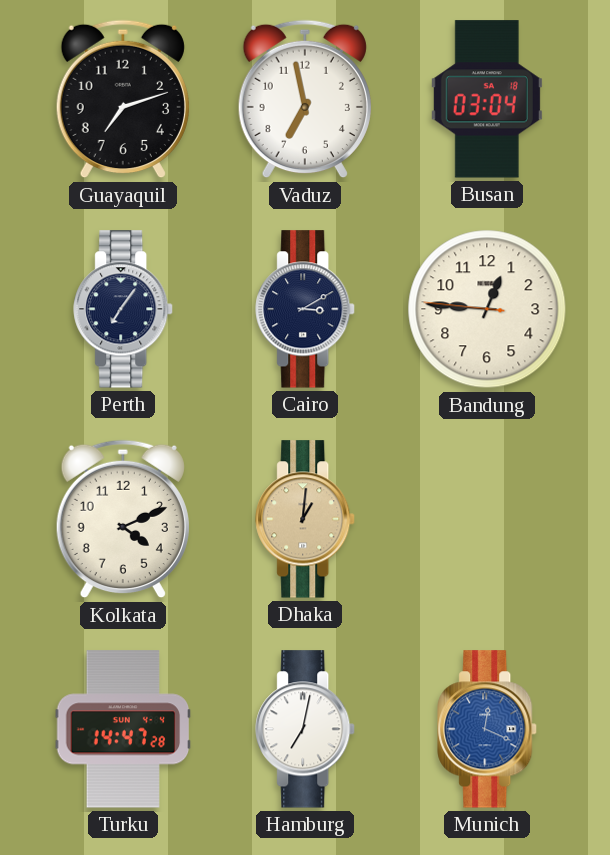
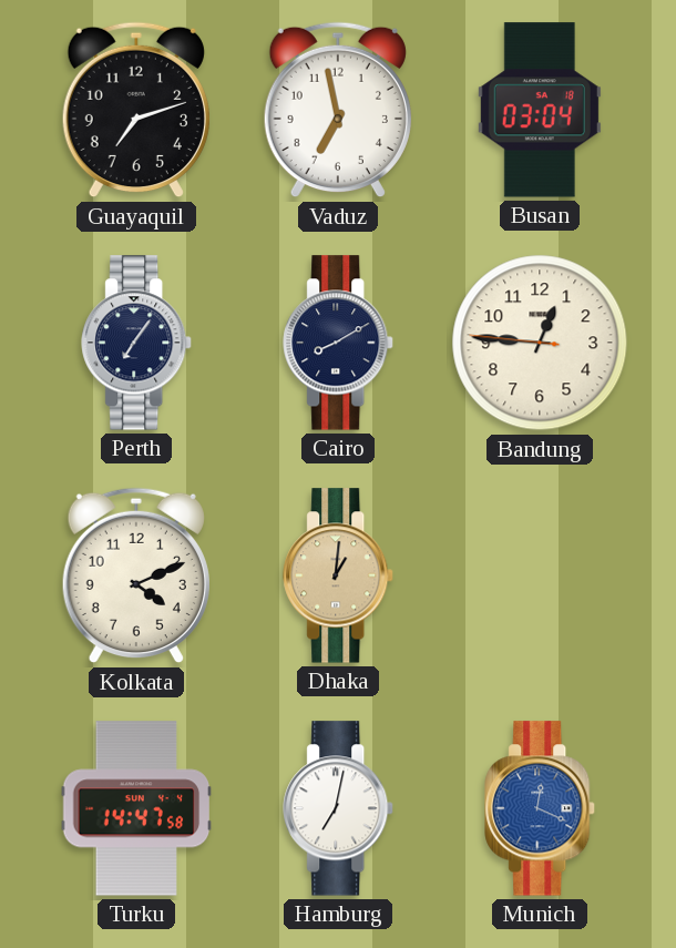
Cairo: 3:10 -> 8:10 (339, 343)
Turku: 14:47:28 -> 14:47:58 (136, 808)
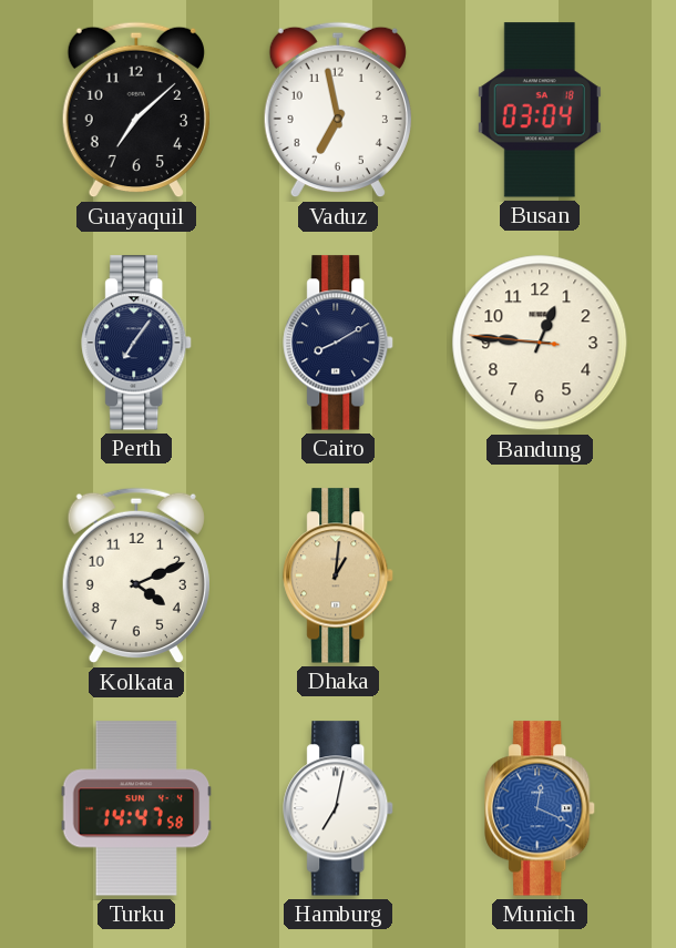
Guayaquil: 7:12 -> 7:08 (136, 110)
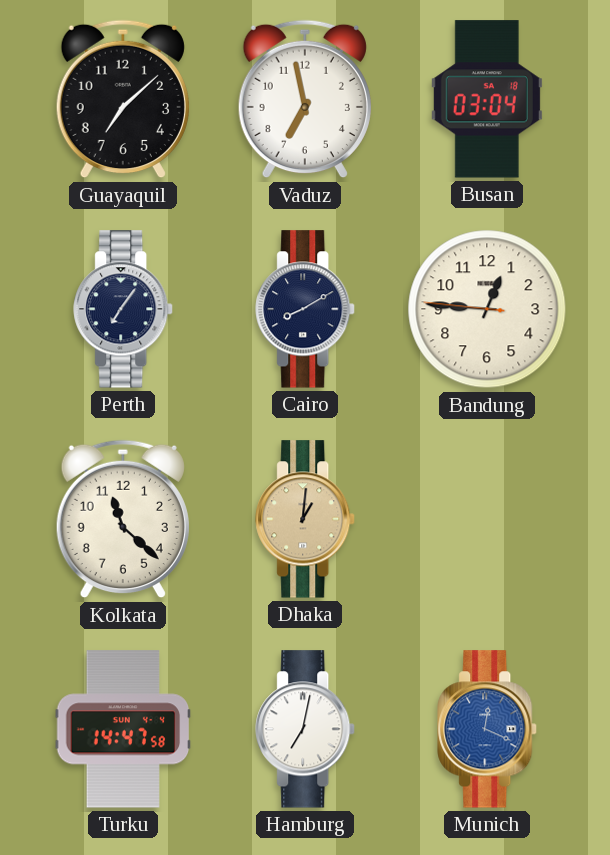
Kolkata: 4:11 -> 11:22 (123, 519)
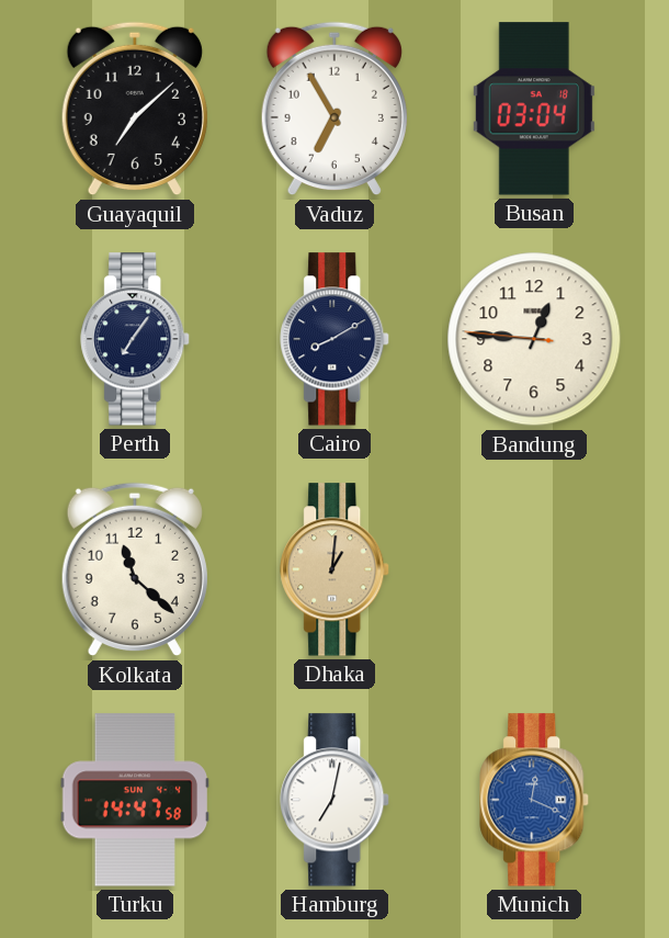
Vaduz: 6:58 -> 6:55 (334, 109)
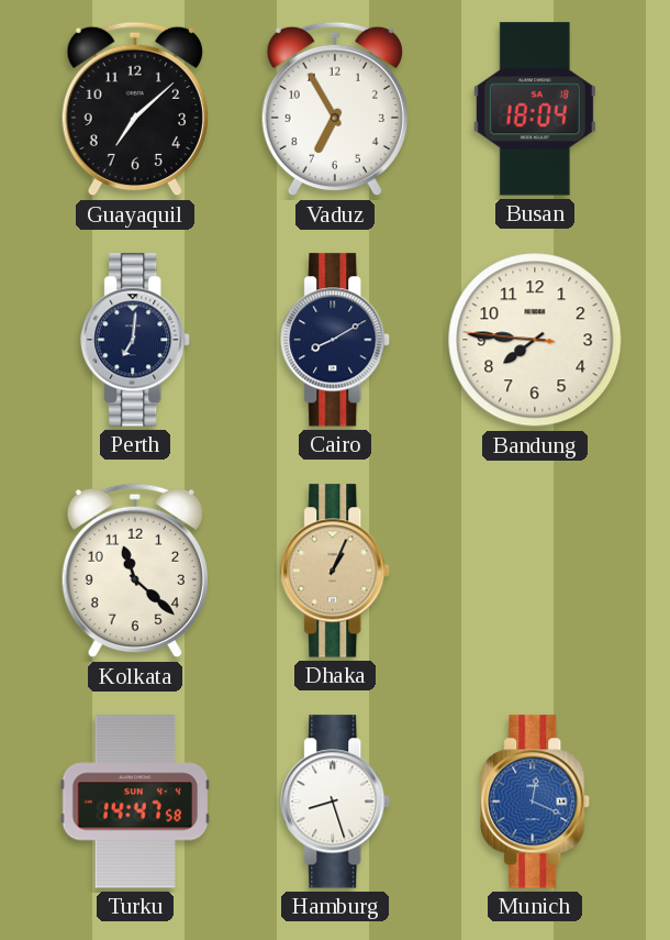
Busan: 03:04 -> 18:04 (535, 109)
Perth: 7:06 -> 7:01 (136, 340)
Bandung: 12:45 -> 7:45 (535, 340)
Dhaka: 1:01 -> 1:04 (336, 571)
Hamburg: 7:02 -> 8:27 (336, 801)
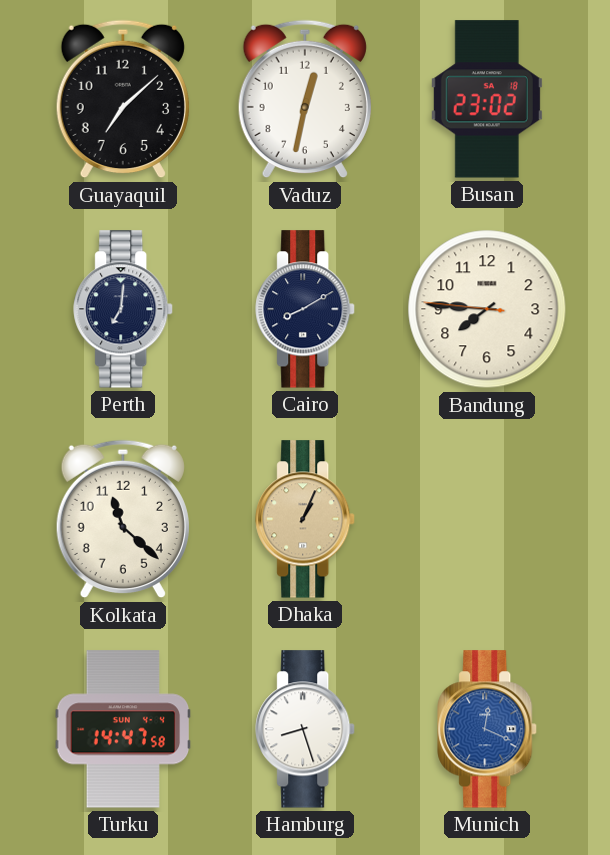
Vaduz: 6:55 -> 12:32 (305, 99)
Busan: 18:04 -> 23:02 (487, 99)
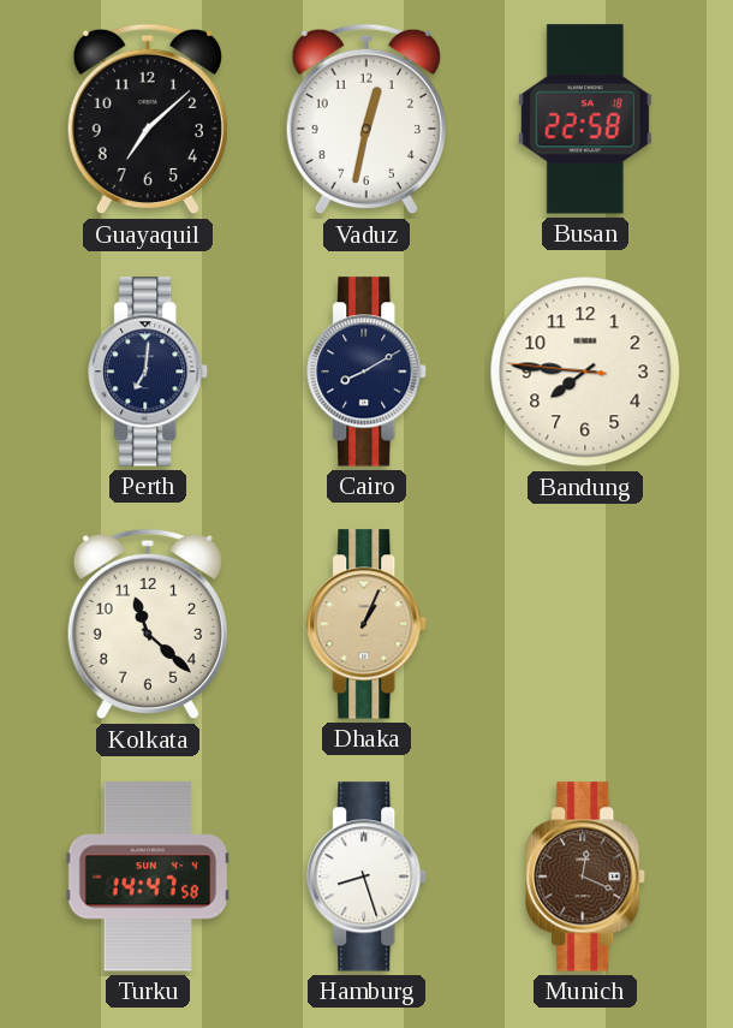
Busan: 23:02 -> 22:58 (585, 119)
Munich dial: blue -> brown (586, 877)
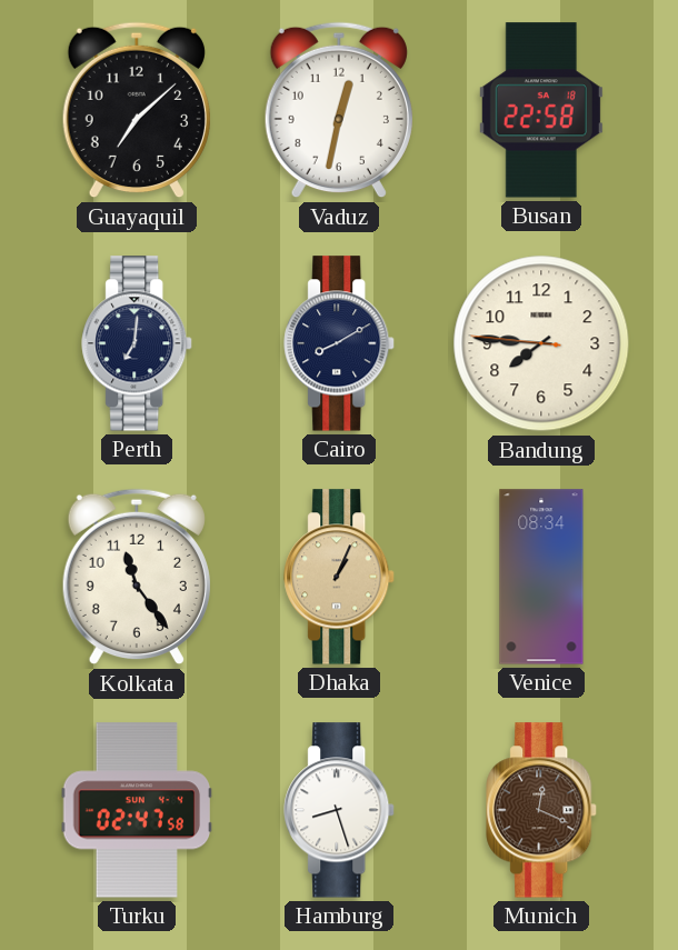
Kolkata: 11:22 -> 11:24 (137, 577)
Venice: none -> 08:34 (541, 577)
Turku: 14:47 -> 02:47 (137, 810)
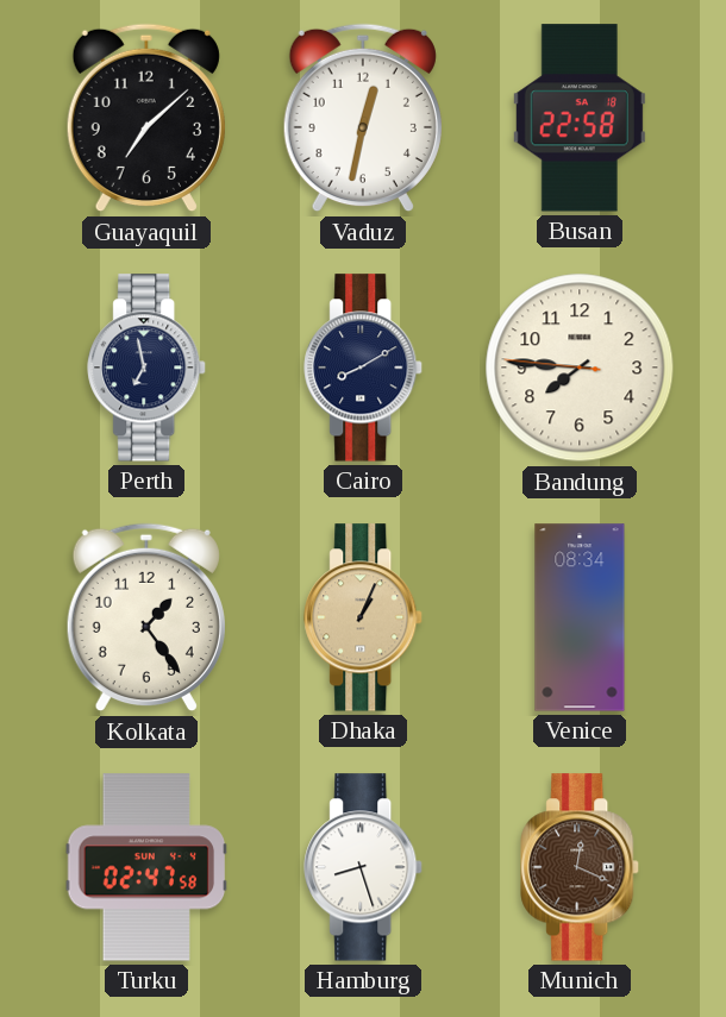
Perth: 7:01 -> 6:58 (148, 368)
Kolkata: 11:24 -> 1:24 (146, 617)
